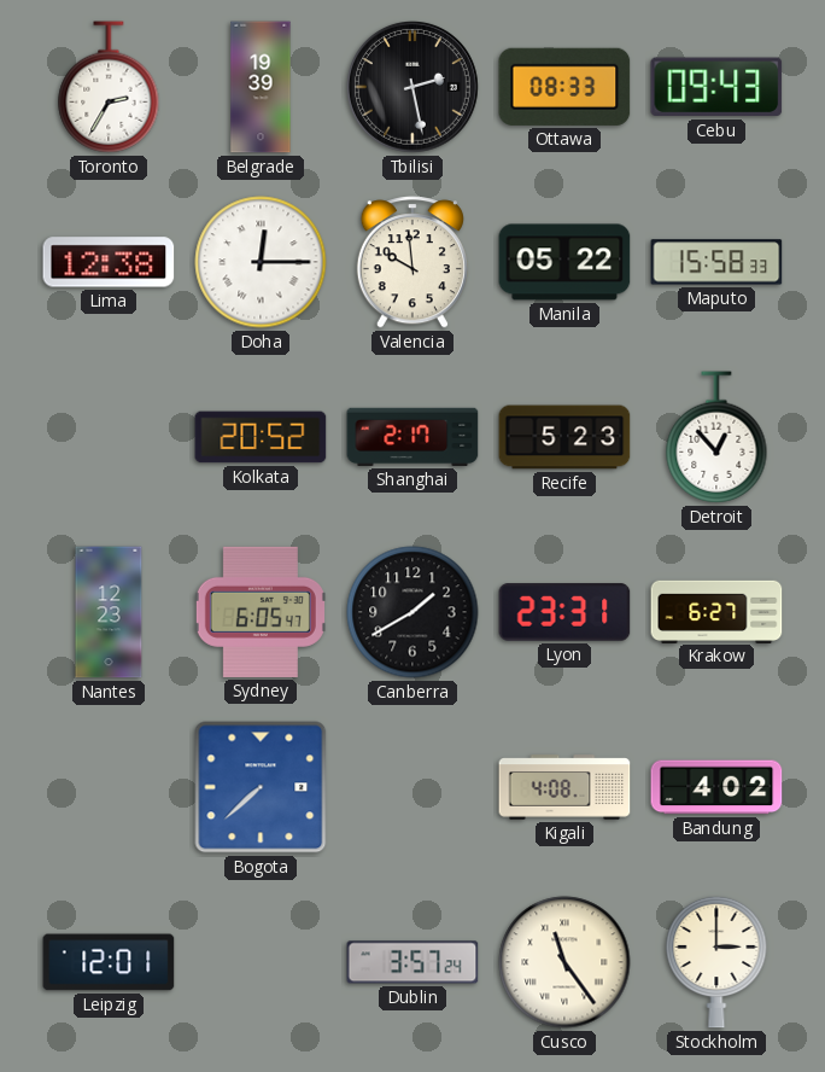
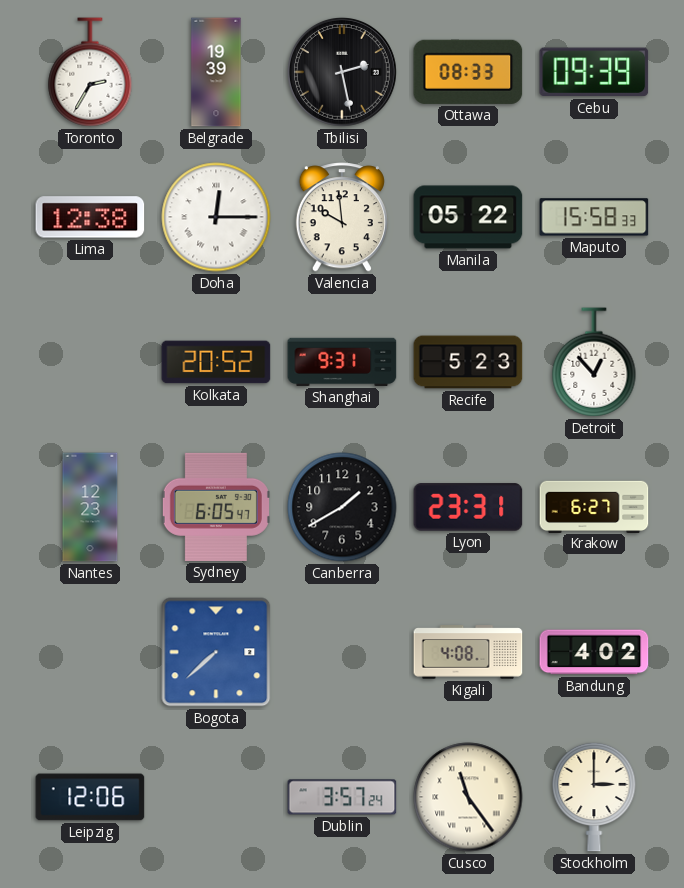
Cebu: 09:43 -> 09:39 (594, 72)
Shanghai: 2:17 -> 9:31 (342, 362)
Leipzig: 12:01 -> 12:06 (90, 797)
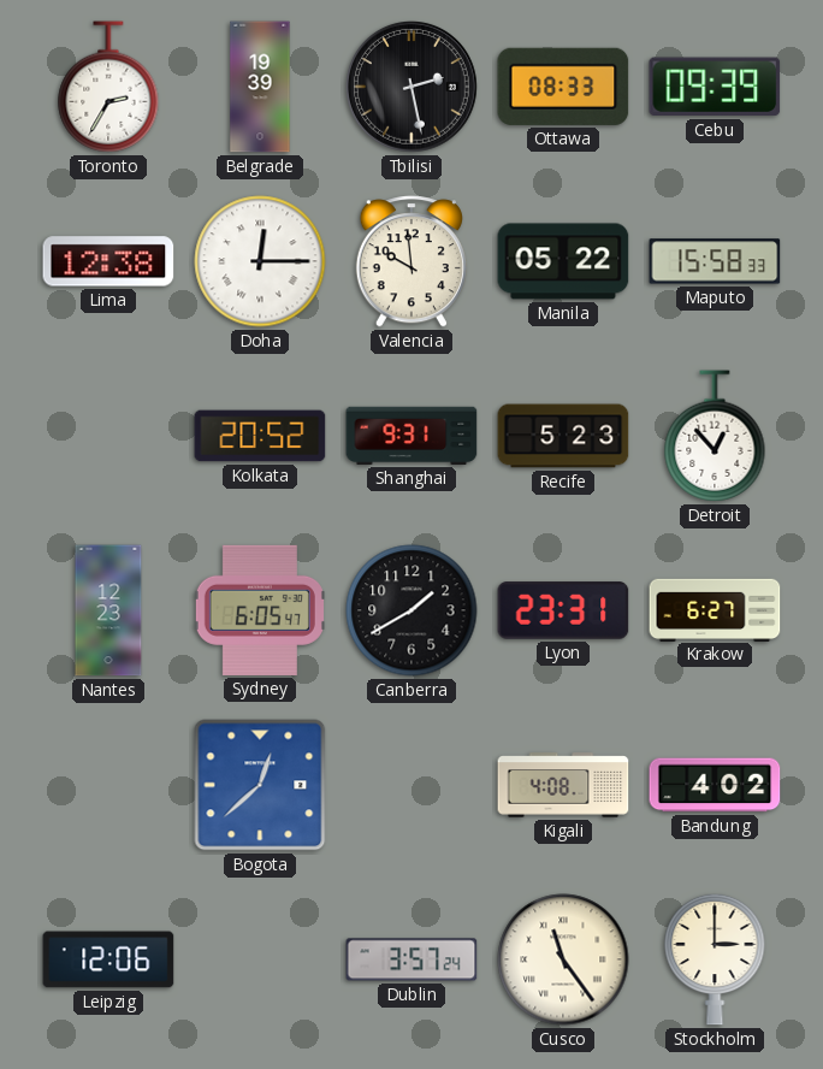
Bogota: 7:38 -> 12:38 (260, 785)
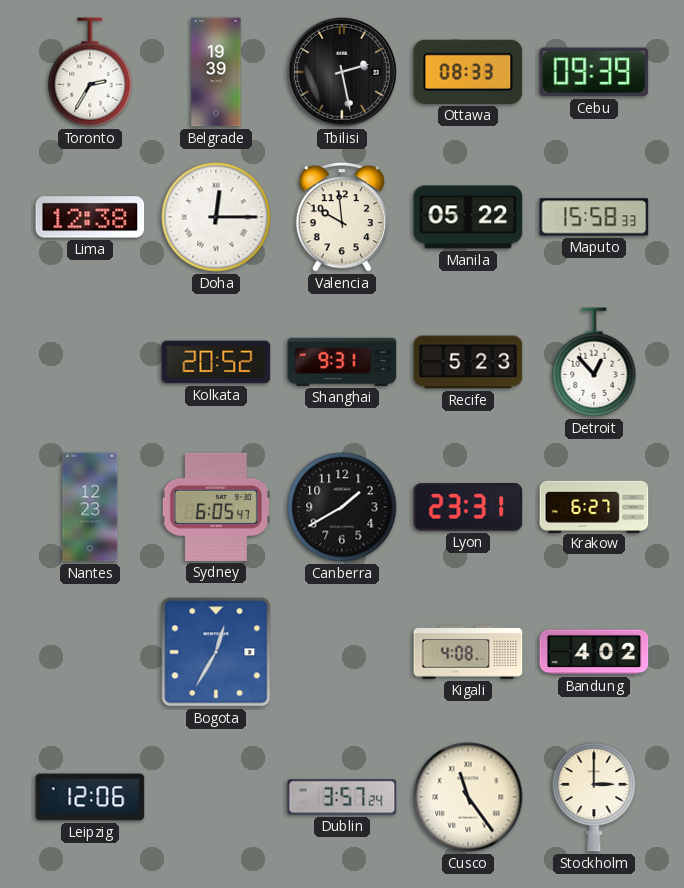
Bogota: 12:38 -> 12:35 (216, 652)
